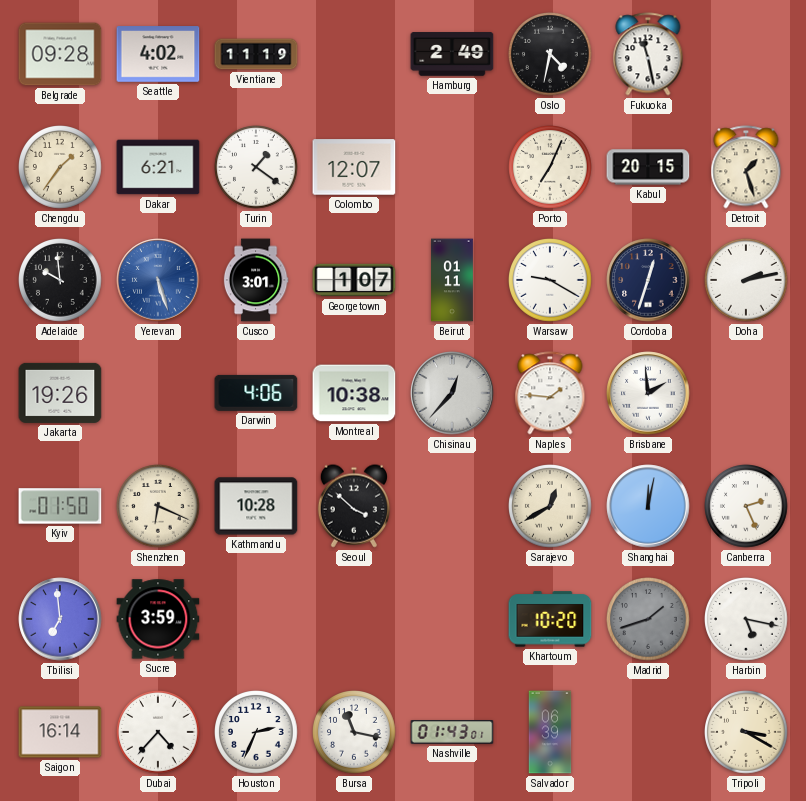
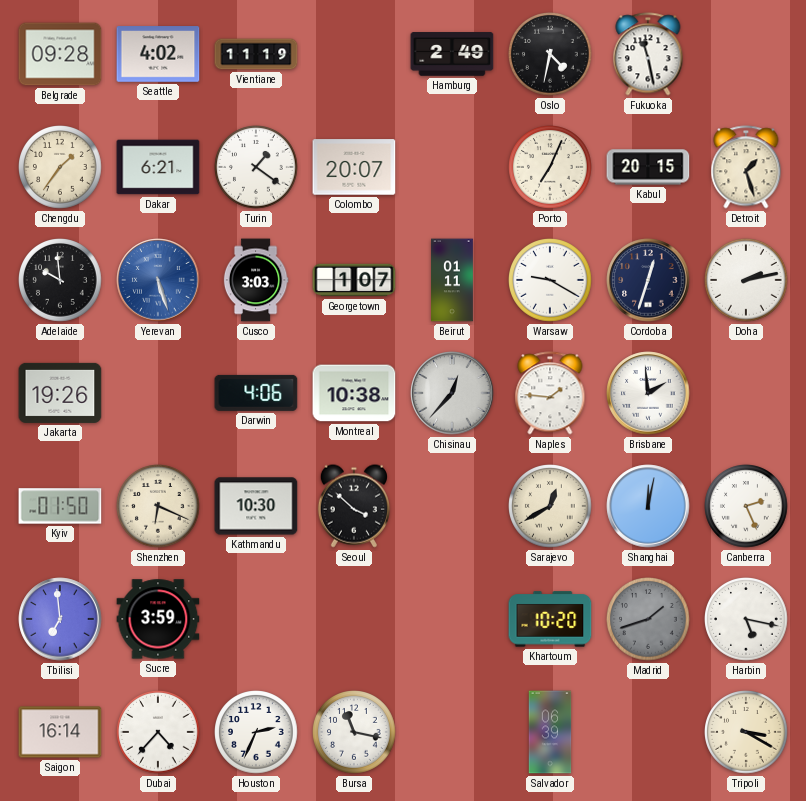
Colombo: 12:07 -> 20:07 (354, 167)
Cusco: 3:01 -> 3:03 (256, 280)
Kathmandu: 10:28 -> 10:30 (256, 506)
Nashville: 01:43 -> none (452, 732)
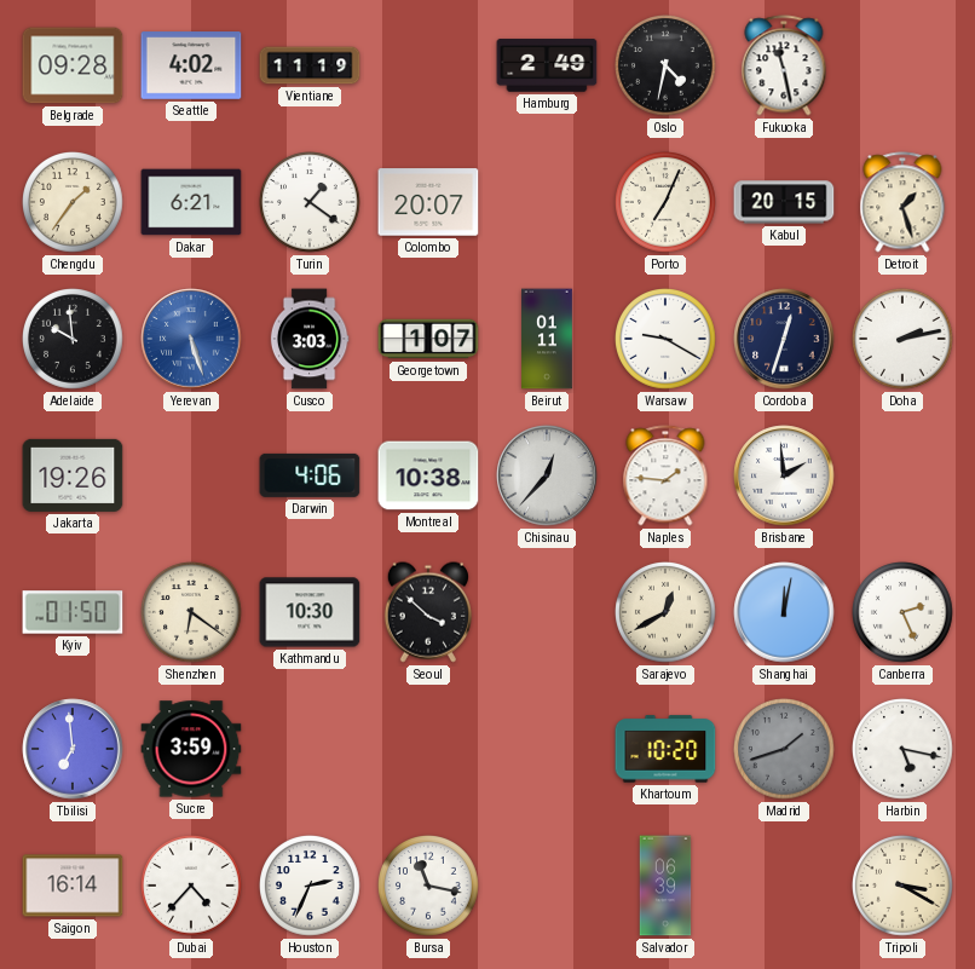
Shenzhen: 6:19 -> 6:21 (191, 612)
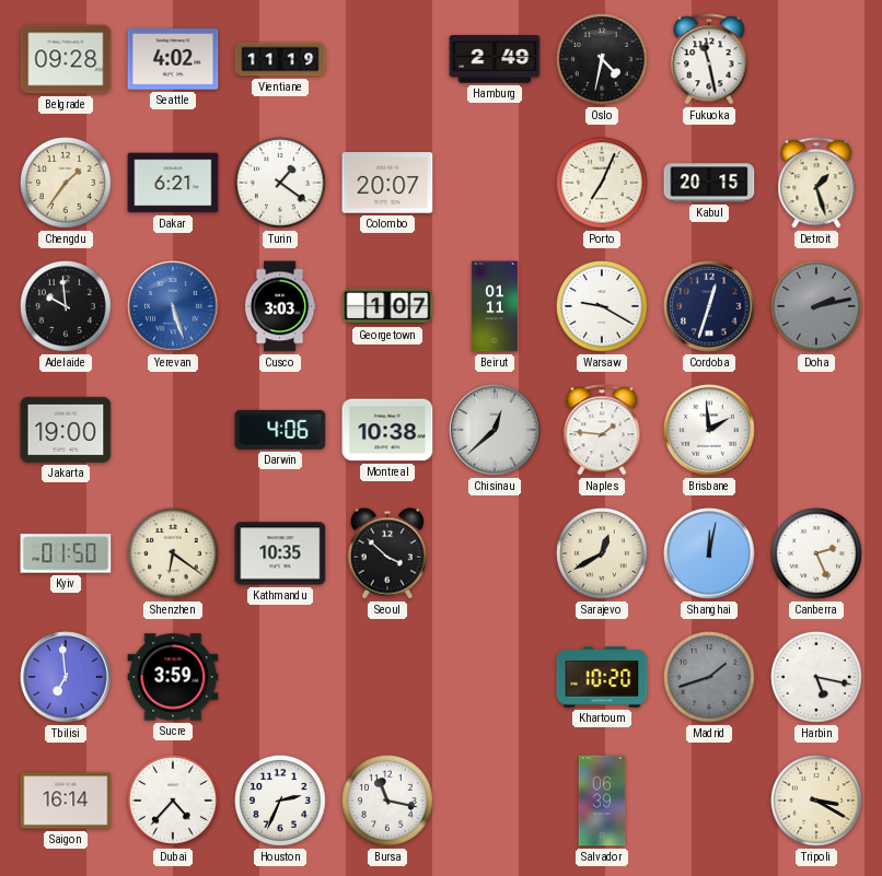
Doha dial: white -> grey (816, 306)
Jakarta: 19:26 -> 19:00 (66, 430)
Chisinau: 12:37 -> 12:38 (495, 430)
Kathmandu: 10:30 -> 10:35 (280, 553)
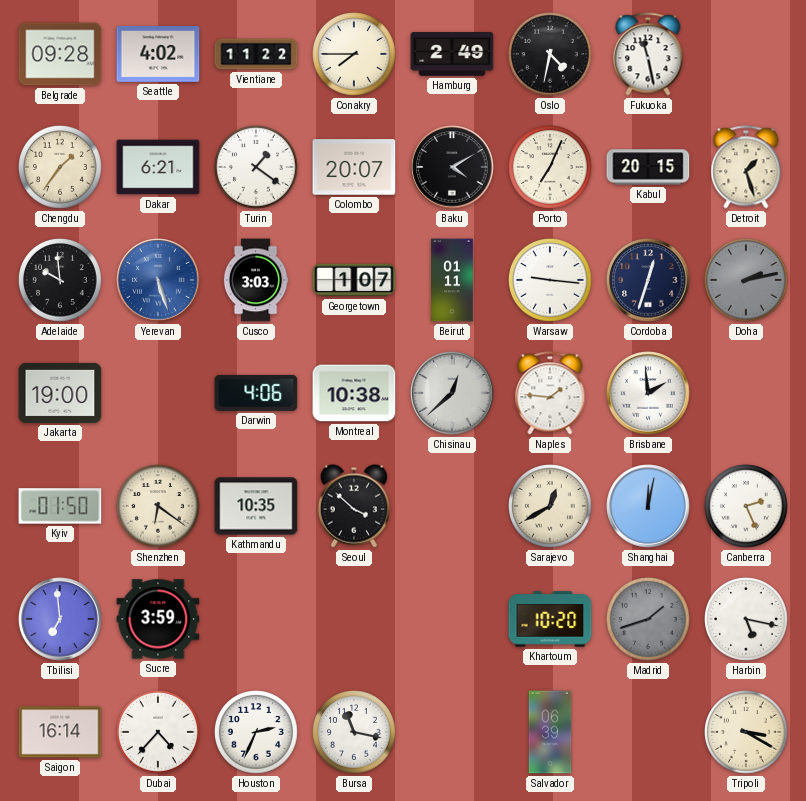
Vientiane: 11:19 -> 11:22 (256, 54)
Conakry: none -> 7:45 (354, 54)
Baku: none -> 4:10 (452, 167)
Warsaw: 9:20 -> 9:16 (550, 280)
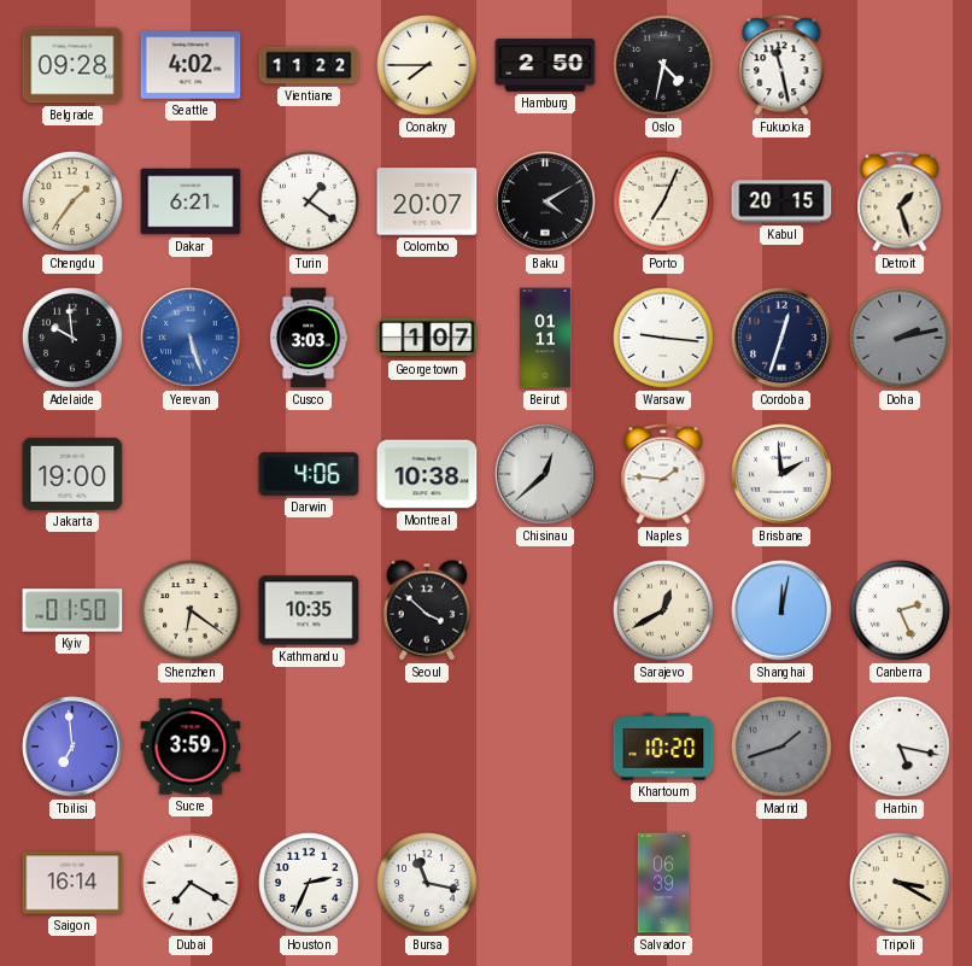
Hamburg: 2:49 -> 2:50 (545, 65)
Dubai: 4:37 -> 7:20 (191, 883)
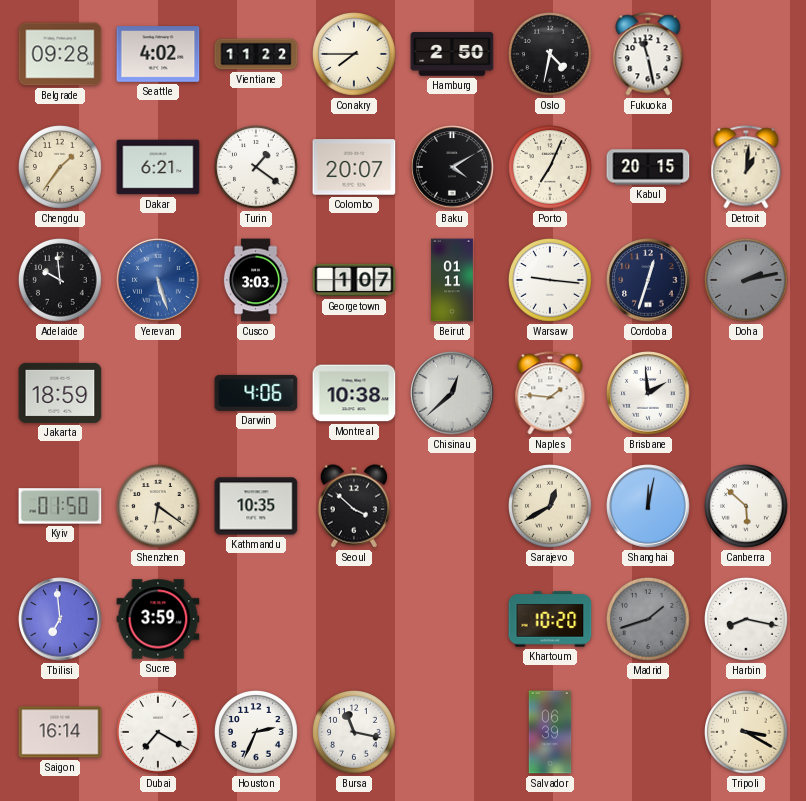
Detroit: 1:27 -> 1:01 (746, 167)
Jakarta: 19:00 -> 18:59 (60, 393)
Canberra: 2:26 -> 5:52 (746, 506)
Harbin: 5:17 -> 8:17 (746, 619)
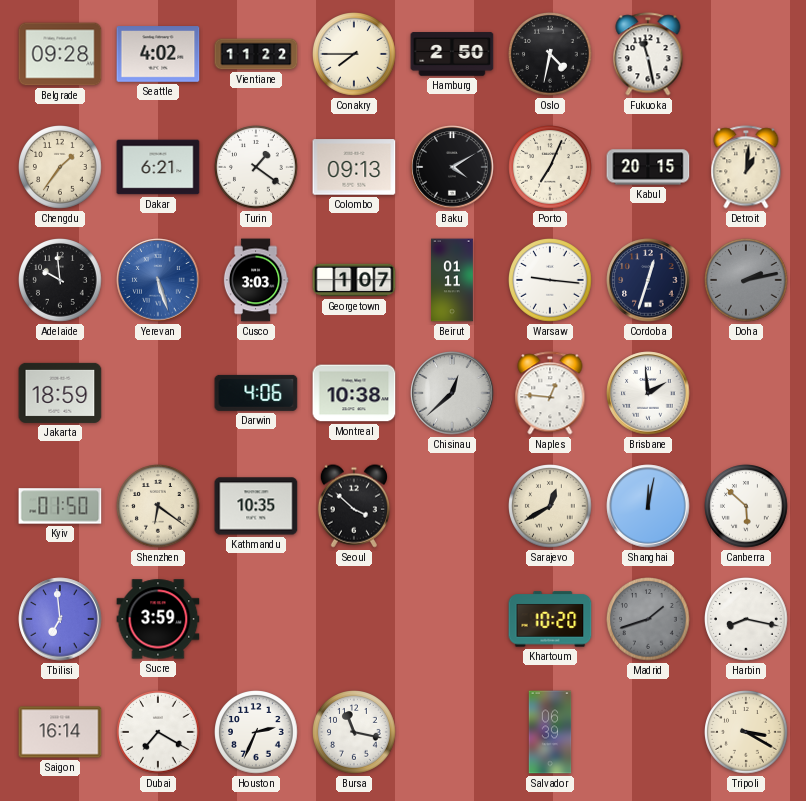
Colombo: 20:07 -> 09:13 (354, 167)
Naples: 1:46 -> 12:46 (550, 393)
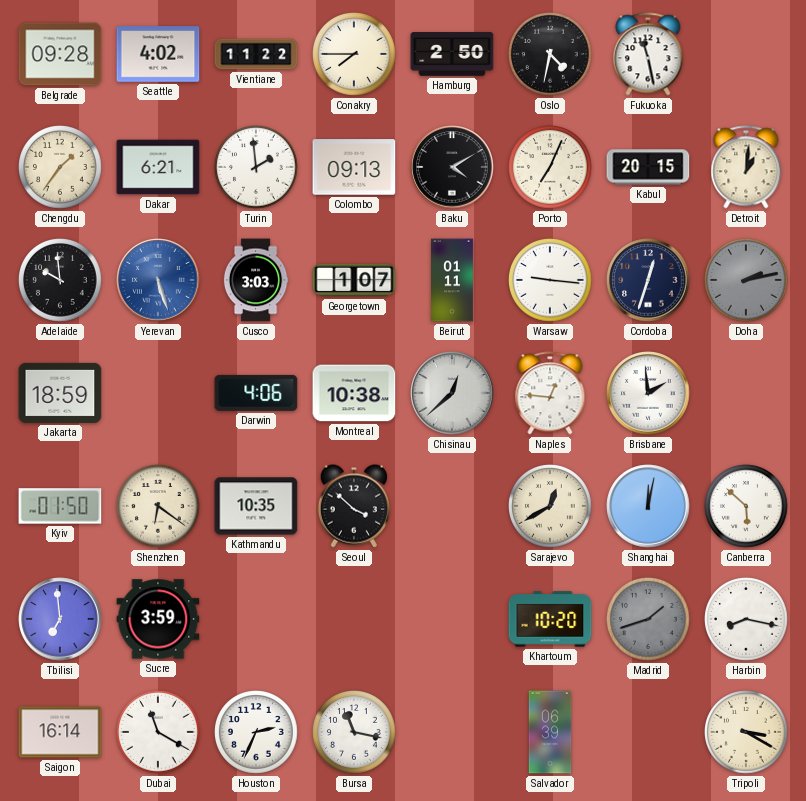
Turin: 1:21 -> 1:59 (256, 167)
Dubai: 7:20 -> 11:20 (158, 732)
